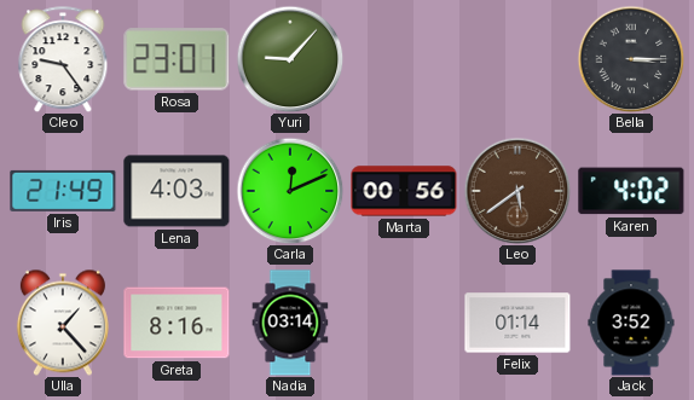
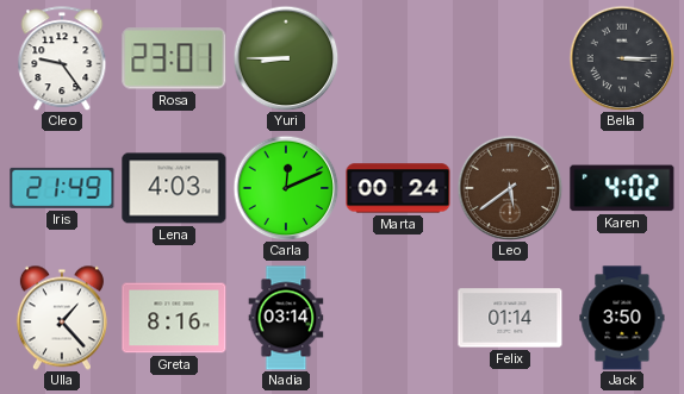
Yuri: 9:07 -> 8:45 (286, 58)
Marta: 00:56 -> 00:24 (398, 188)
Jack: 3:52 -> 3:50 (622, 318)
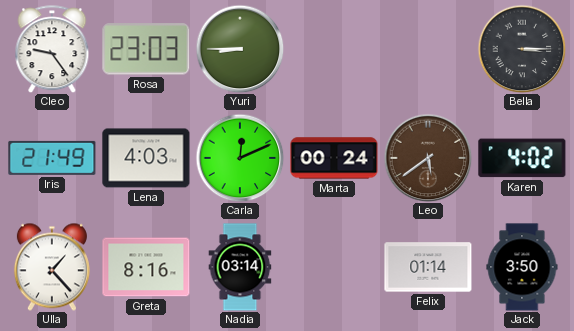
Rosa: 23:01 -> 23:03 (146, 49)
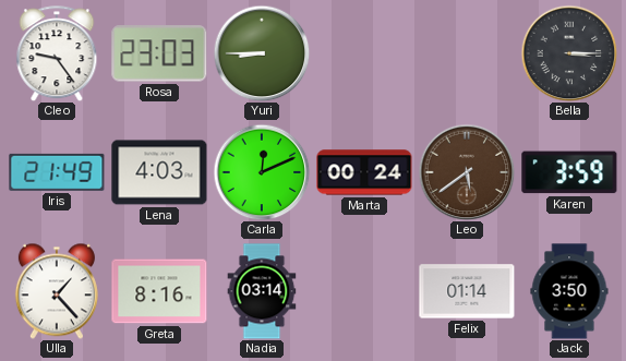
Karen: 4:02 -> 3:59 (569, 172)
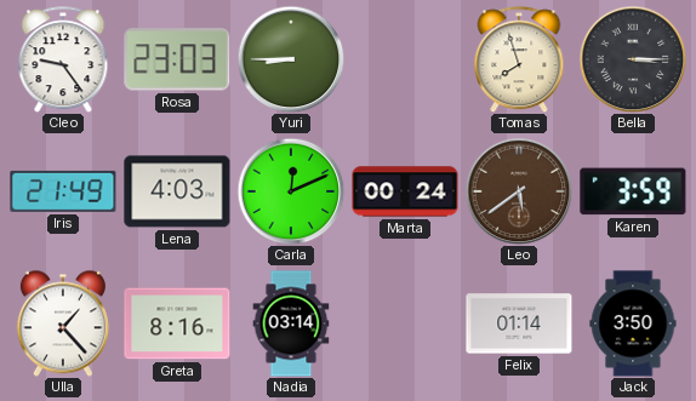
Tomas: none -> 7:57 (519, 59)
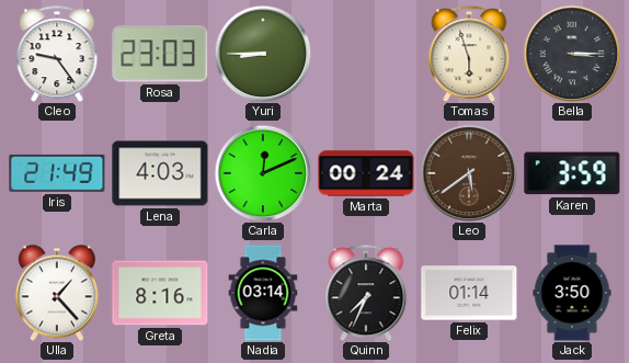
Tomas: 7:57 -> 5:57 (469, 54)
Quinn: none -> 7:34 (366, 293)
